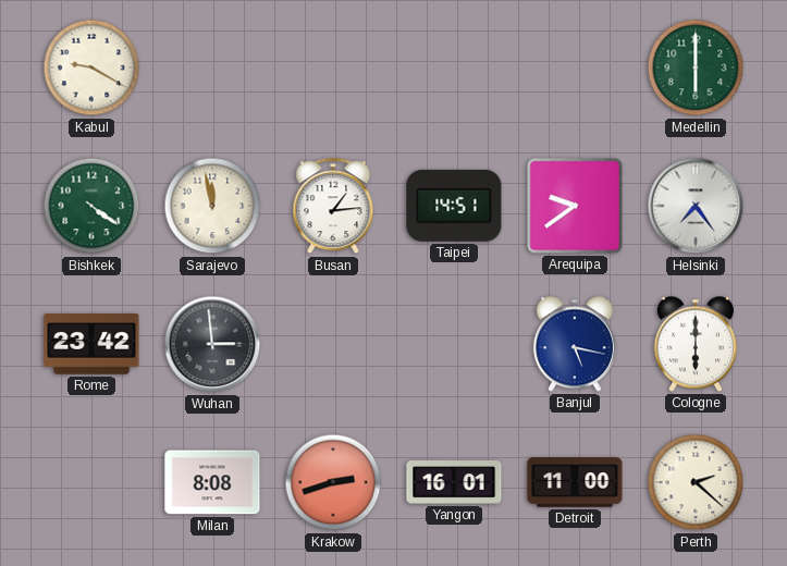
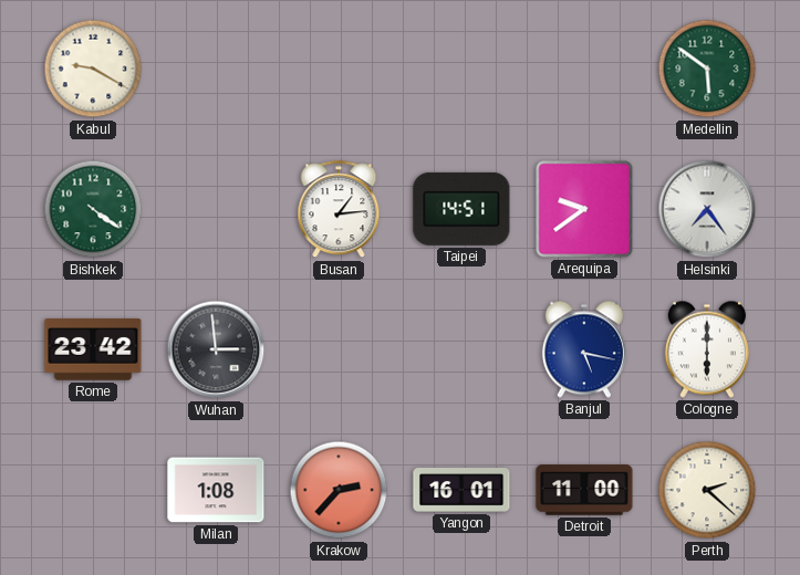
Medellin: 6:00 -> 5:51 (707, 69)
Sarajevo: 11:58 -> none (212, 206)
Milan: 8:08 -> 1:08 (216, 490)
Krakow: 2:42 -> 2:37 (339, 490)
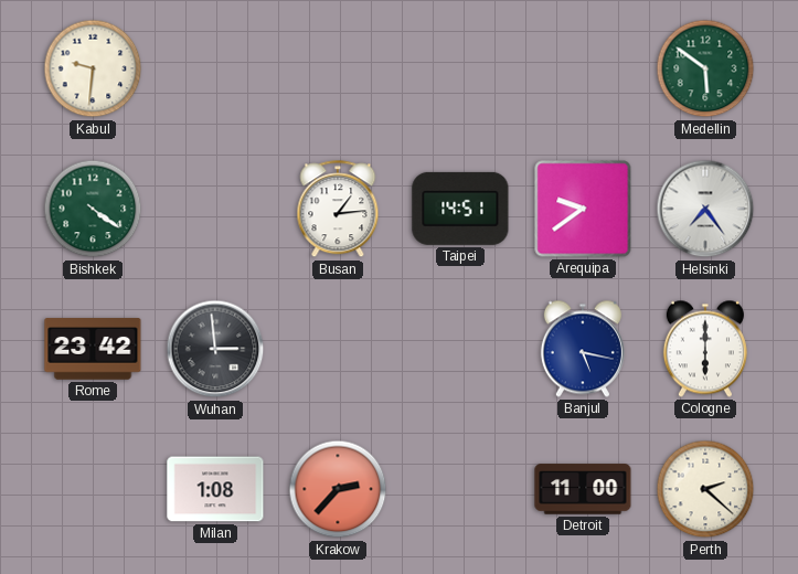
Kabul: 9:20 -> 9:31 (93, 68)
Yangon: 16:01 -> none (461, 490)
